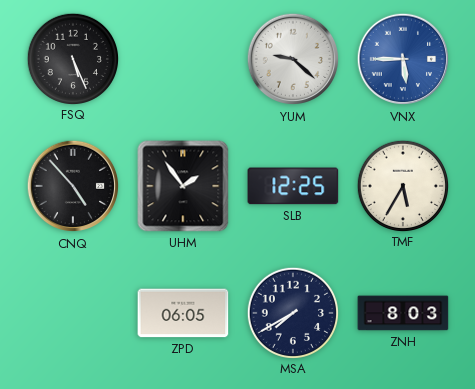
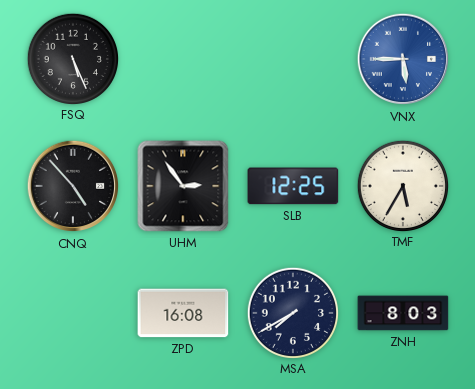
YUM: 9:22 -> none (293, 59)
UHM: 1:54 -> 2:54 (183, 186)
ZPD: 06:05 -> 16:08 (183, 313)
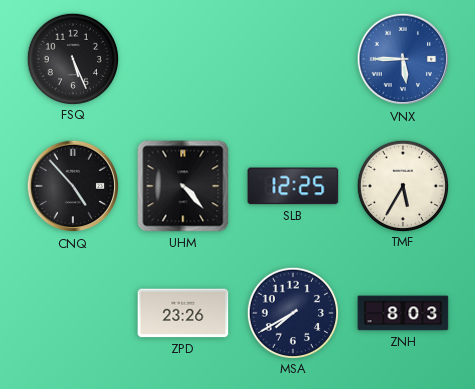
UHM: 2:54 -> 4:23 (183, 186)
ZPD: 16:08 -> 23:26 (183, 313)
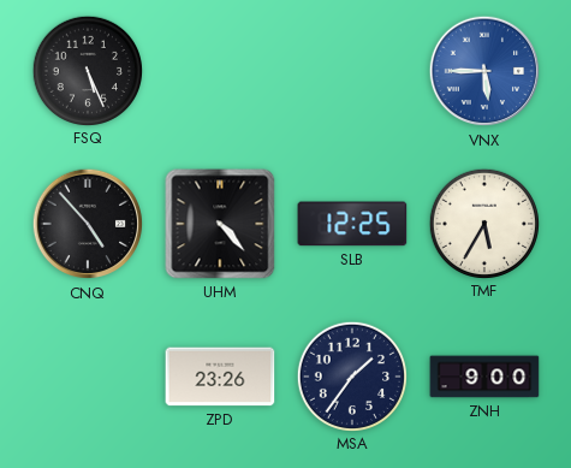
MSA: 7:40 -> 1:36 (351, 375)
ZNH: 8:03 -> 9:00 (484, 377)
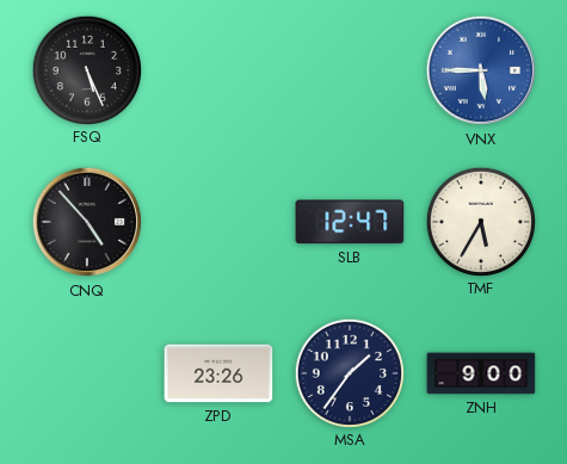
UHM: 4:23 -> none (220, 224)
SLB: 12:25 -> 12:47 (350, 222)
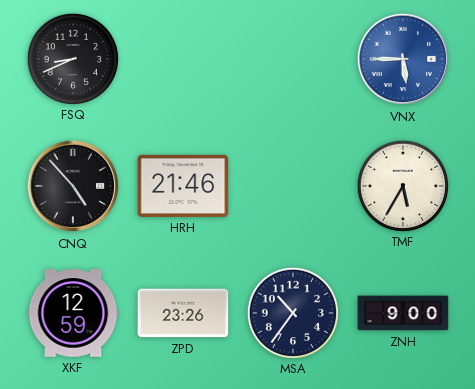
FSQ: 5:26 -> 8:41 (72, 58)
HRH: none -> 21:46 (183, 186)
SLB: 12:47 -> none (350, 222)
XKF: none -> 12:59 (73, 313)
MSA: 1:36 -> 10:36 (292, 312)
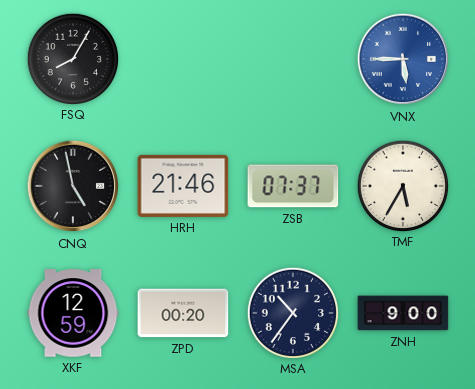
FSQ: 8:41 -> 8:05 (72, 58)
CNQ: 4:53 -> 4:58 (73, 186)
ZSB: none -> 07:37 (293, 186)
ZPD: 23:26 -> 00:20 (183, 313)
